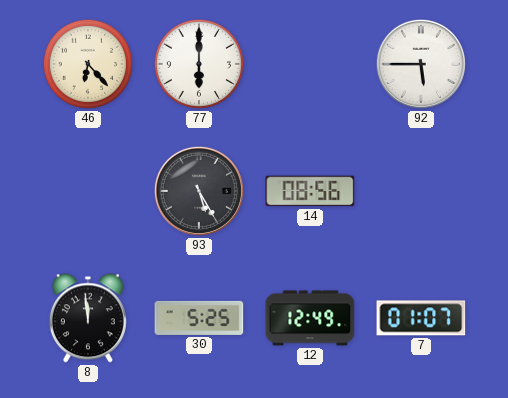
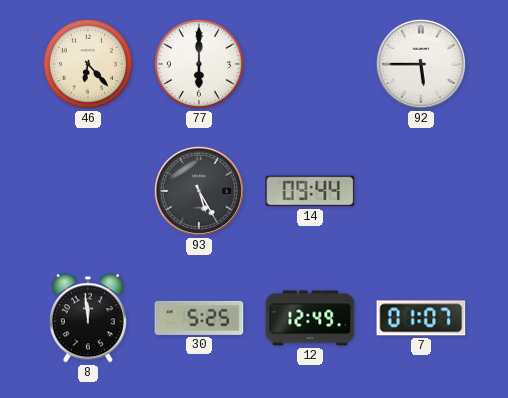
14: 08:56 -> 09:44 (310, 191)
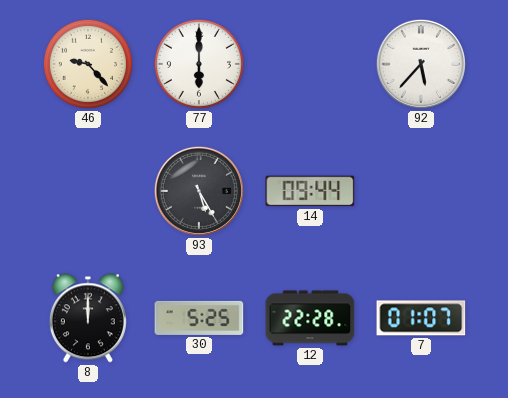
46: 6:23 -> 9:23 (88, 64)
92: 5:45 -> 5:37 (421, 64)
8: 11:59 -> 12:00 (88, 318)
12: 12:49 -> 22:28 (310, 318)
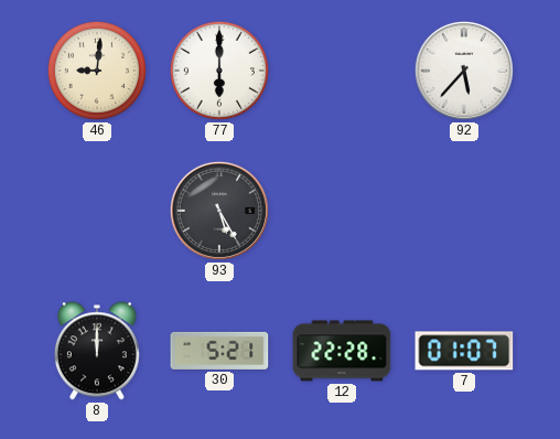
46: 9:23 -> 9:01 (97, 71)
14: 09:44 -> none (310, 191)
30: 5:25 -> 5:21 (219, 351)
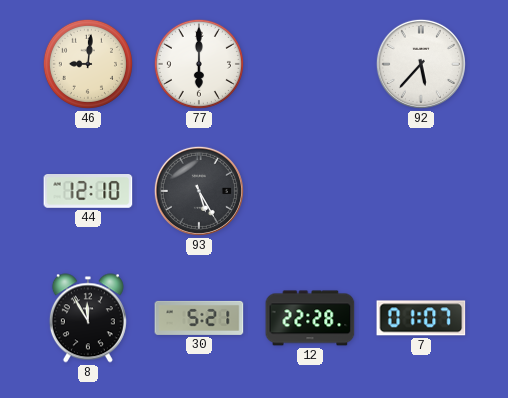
44: none -> 12:10 (88, 192)
8: 12:00 -> 11:55 (88, 318)
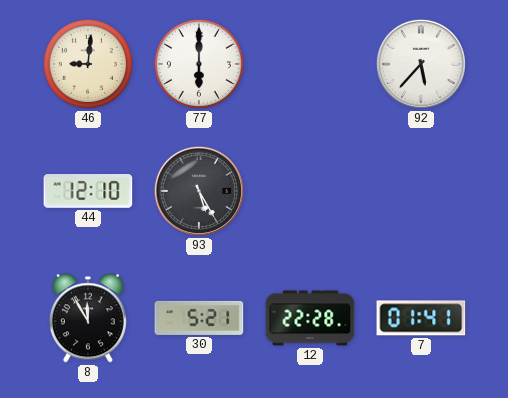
7: 01:07 -> 01:41 (421, 318)
